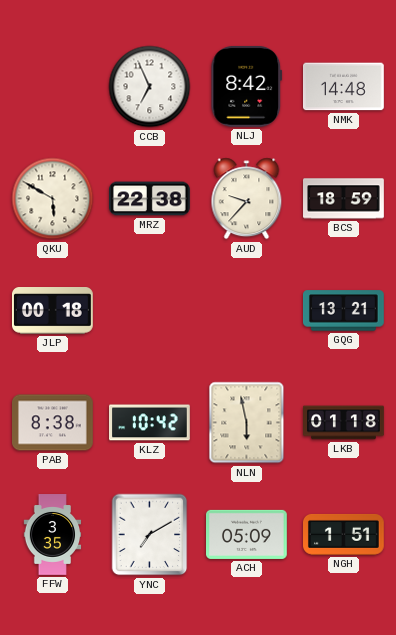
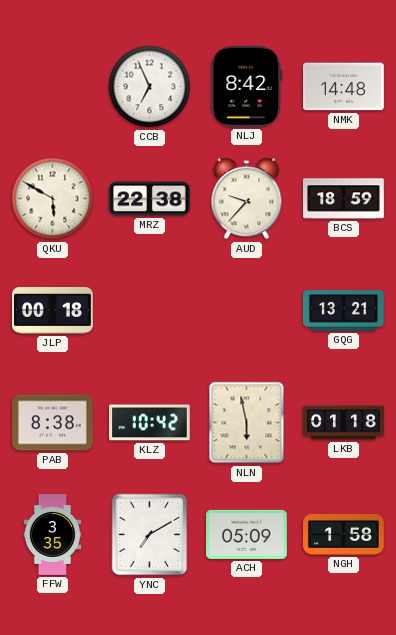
NGH: 1:51 -> 1:58 (344, 534)
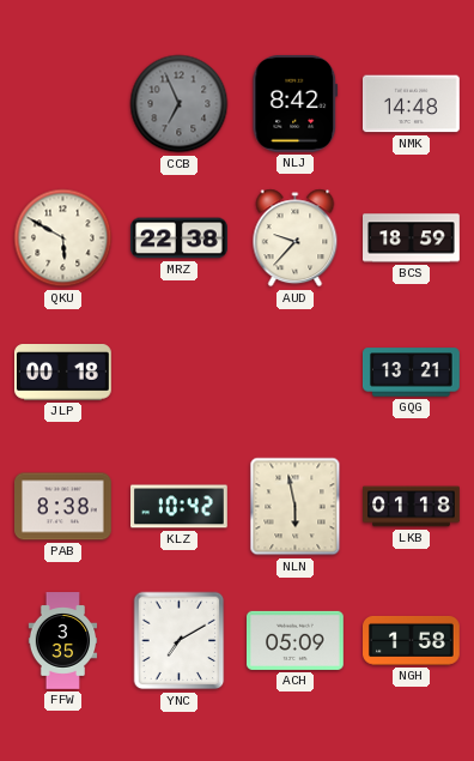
CCB dial: white -> grey (180, 104)
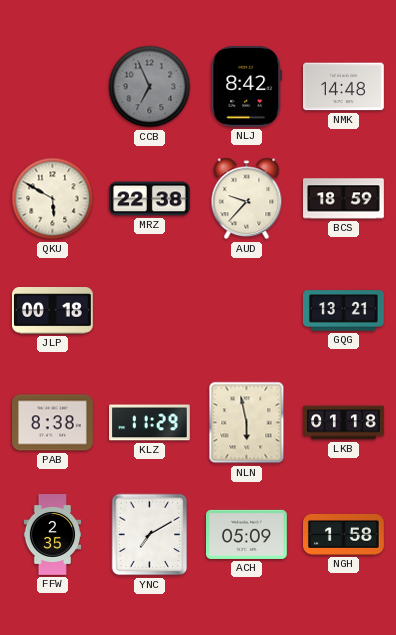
KLZ: 10:42 -> 11:29 (150, 423)
FFW: 3:35 -> 2:35 (53, 535)
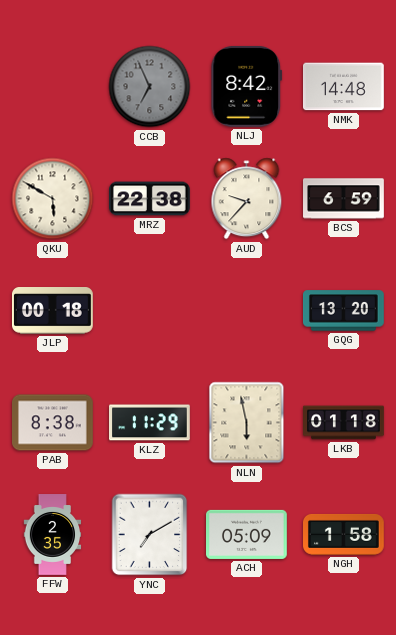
BCS: 18:59 -> 6:59 (344, 199)
GQG: 13:21 -> 13:20 (344, 311)
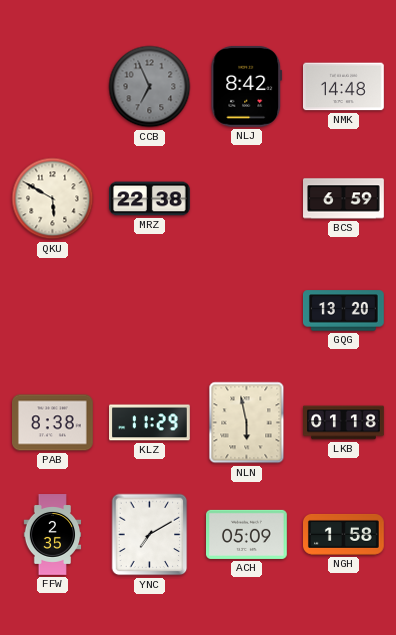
AUD: 9:37 -> none (247, 199)
JLP: 00:18 -> none (53, 311)
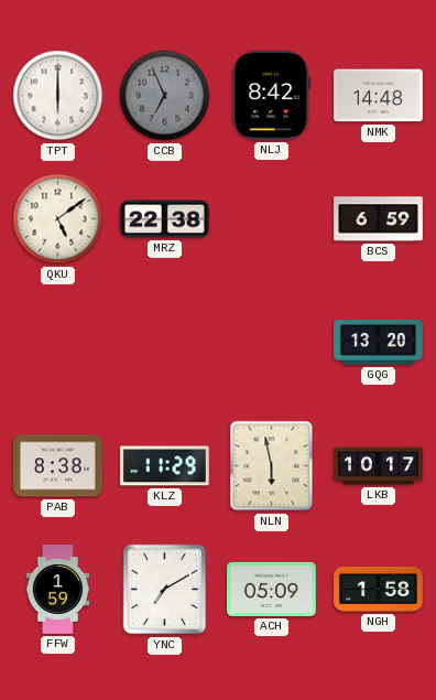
TPT: none -> 6:00 (58, 96)
QKU: 5:50 -> 5:09 (58, 219)
LKB: 01:18 -> 10:17 (379, 466)
FFW: 2:35 -> 1:59 (58, 590)
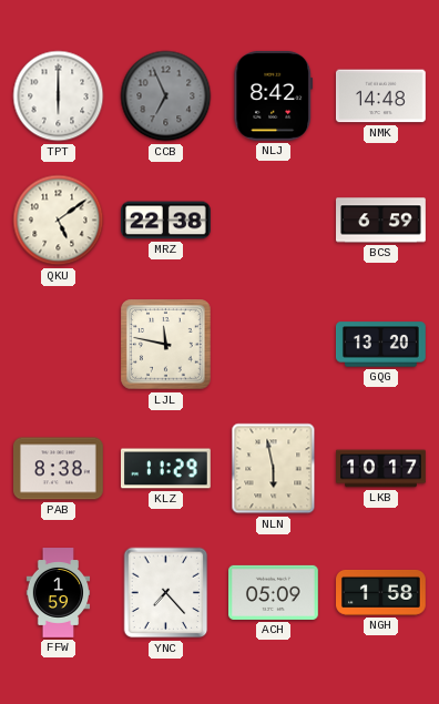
LJL: none -> 11:47 (166, 345)
YNC: 7:10 -> 7:23 (166, 593)
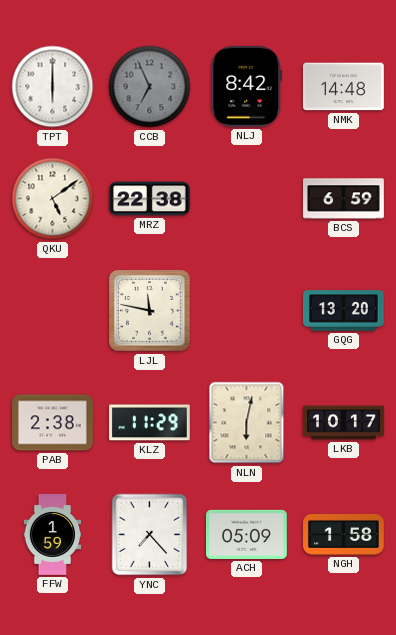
PAB: 8:38 -> 2:38 (53, 423)
NLN: 5:58 -> 6:02 (247, 423)
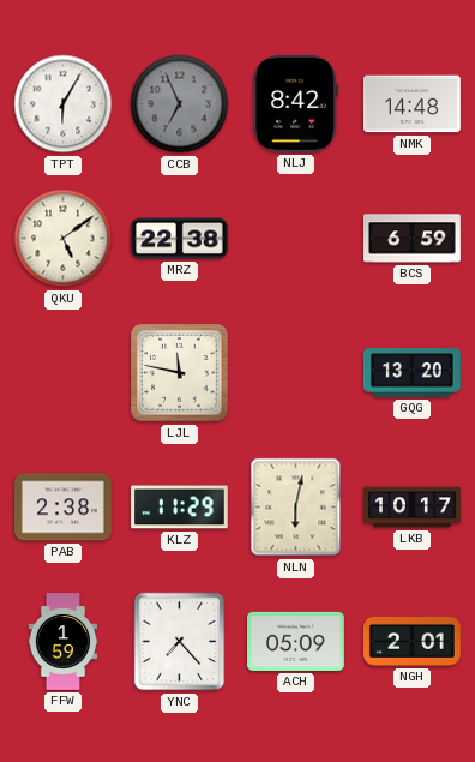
TPT: 6:00 -> 6:05 (64, 104)
NGH: 1:58 -> 2:01 (413, 641)
